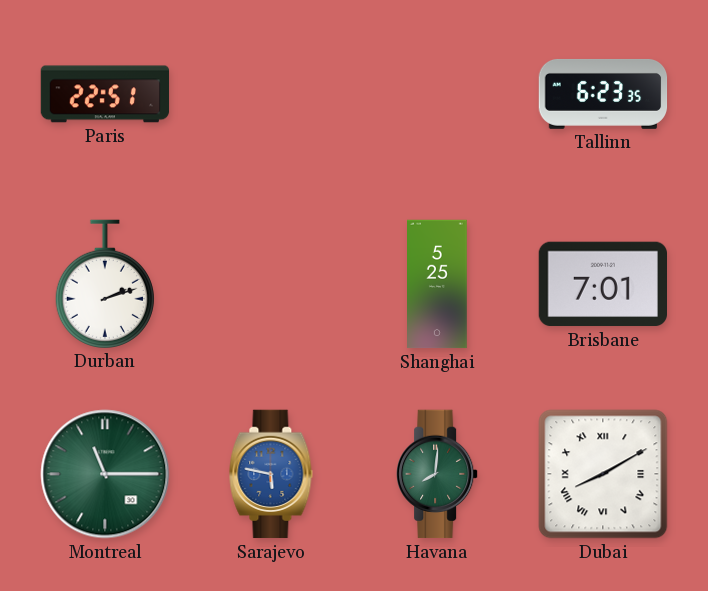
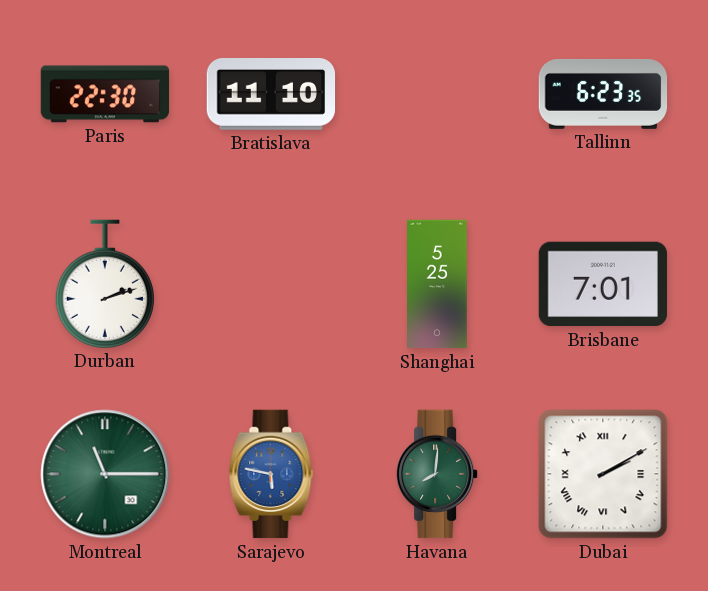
Paris: 22:51 -> 22:30 (105, 94)
Bratislava: none -> 11:10 (271, 95)
Dubai: 8:10 -> 2:10 (603, 474)
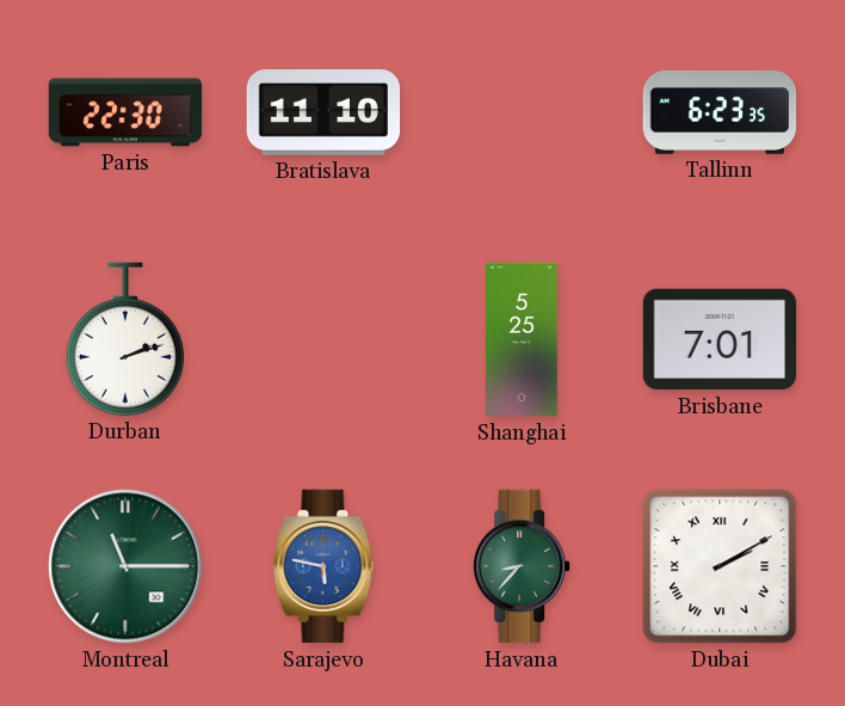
Havana: 8:01 -> 8:37 (522, 566)
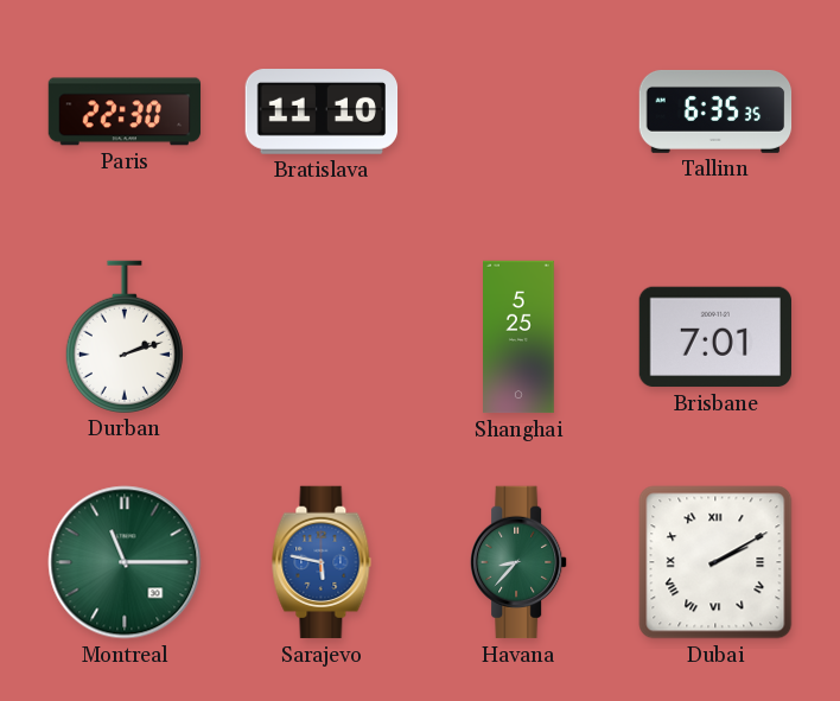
Tallinn: 6:23 -> 6:35 (715, 111)
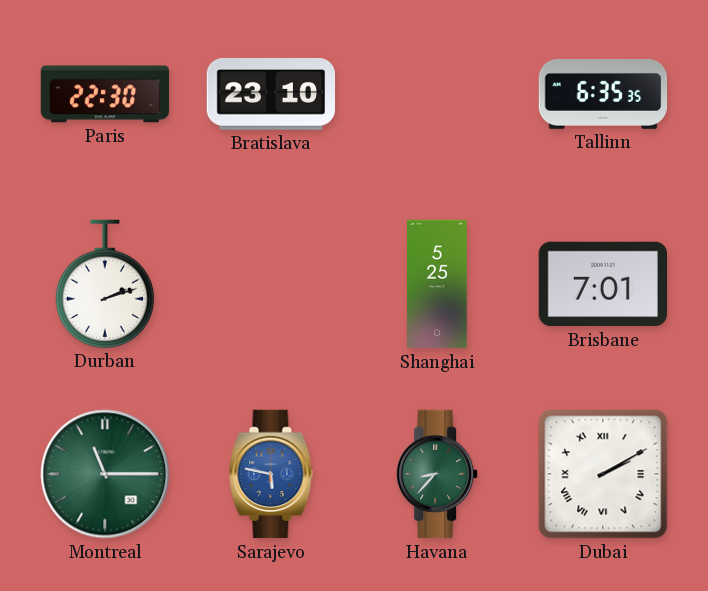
Bratislava: 11:10 -> 23:10 (271, 95)
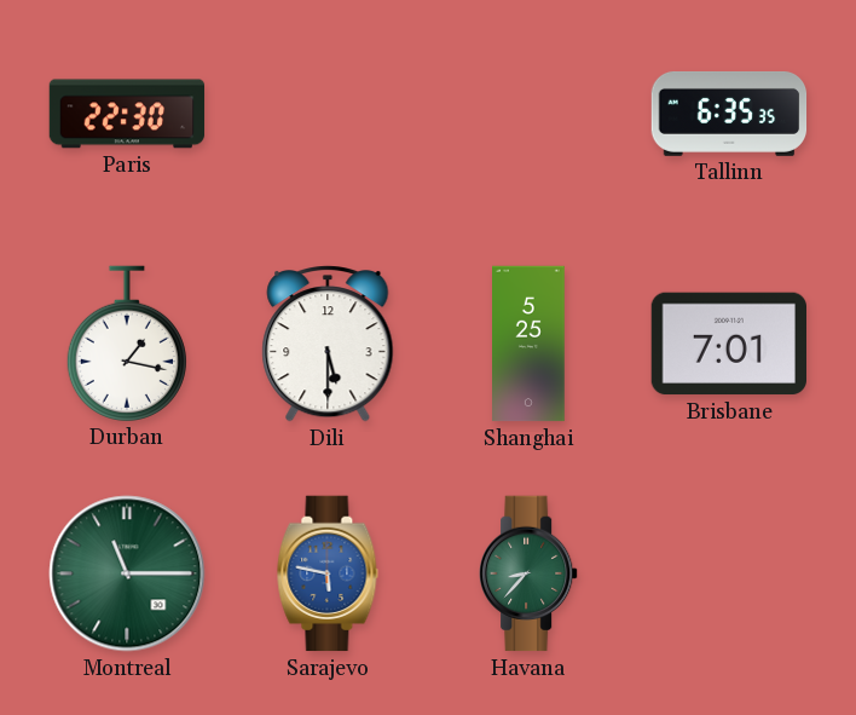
Bratislava: 23:10 -> none (271, 95)
Durban: 2:12 -> 1:17 (127, 344)
Dili: none -> 5:30 (328, 345)
Dubai: 2:10 -> none (603, 474)
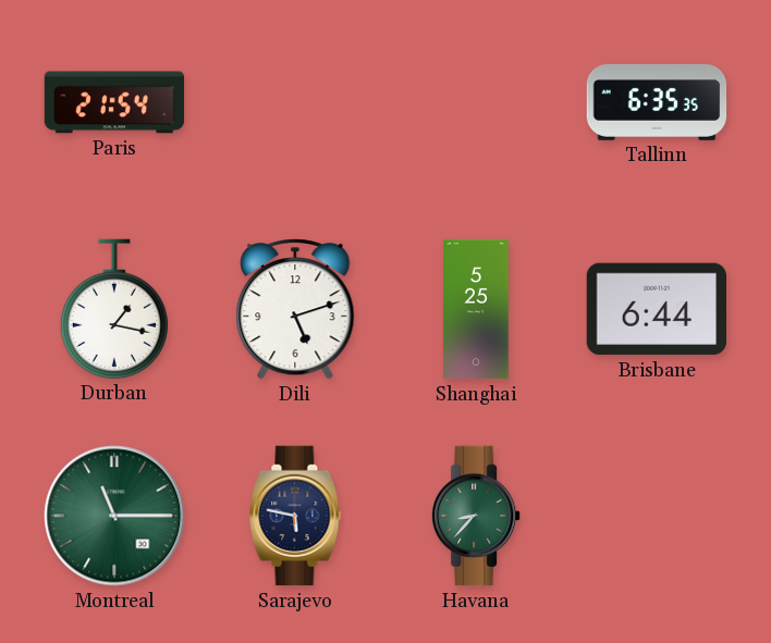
Paris: 22:30 -> 21:54 (114, 102)
Dili: 5:30 -> 5:12 (295, 310)
Brisbane: 7:01 -> 6:44 (656, 309)
Sarajevo dial: blue -> navy (295, 516)
